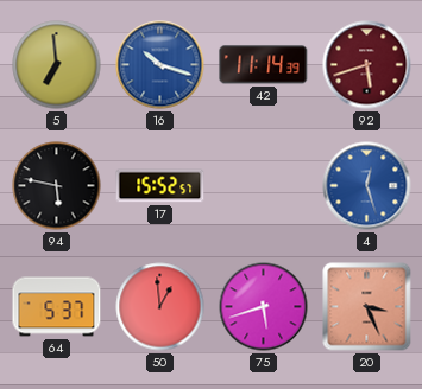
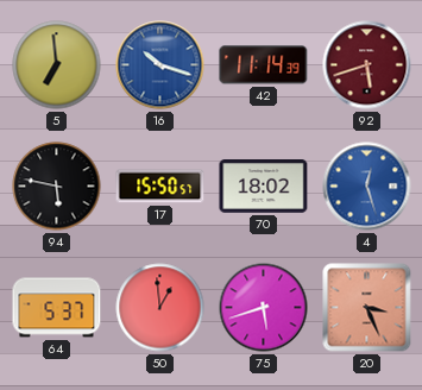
17: 15:52 -> 15:50 (160, 187)
70: none -> 18:02 (264, 187)
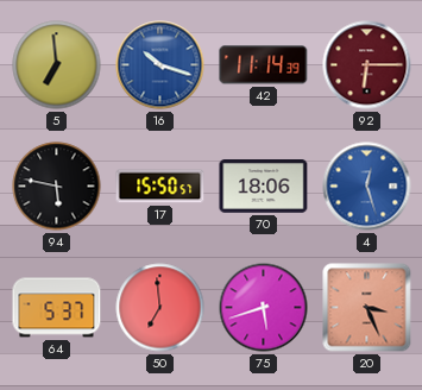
92: 5:42 -> 6:15 (367, 65)
70: 18:02 -> 18:06 (264, 187)
50: 12:59 -> 6:59 (160, 308)
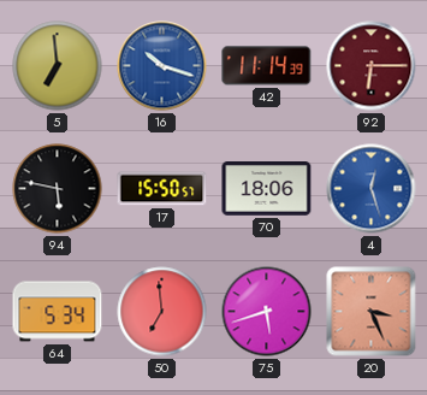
64: 5:37 -> 5:34 (58, 312)
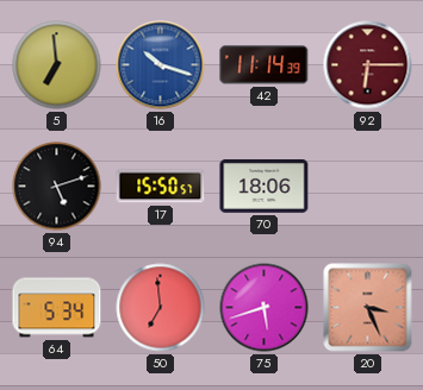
94: 5:47 -> 5:12 (57, 187)
4: 12:27 -> none (372, 189)
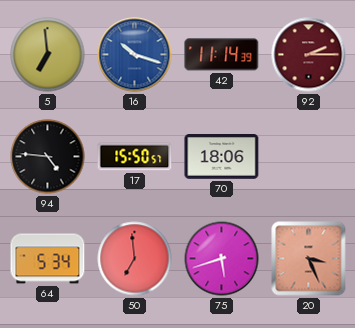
92: 6:15 -> 2:15 (309, 55)
94: 5:12 -> 4:46 (48, 157)
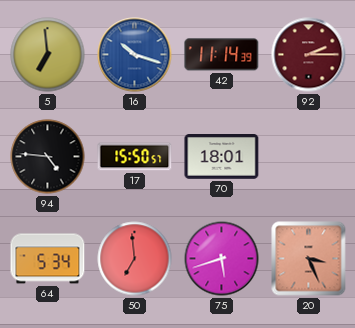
70: 18:06 -> 18:01 (222, 157)
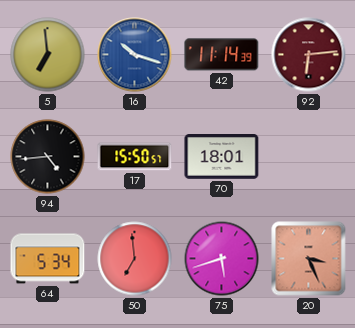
92: 2:15 -> 6:14 (309, 55)
94: 4:46 -> 4:44 (48, 157)
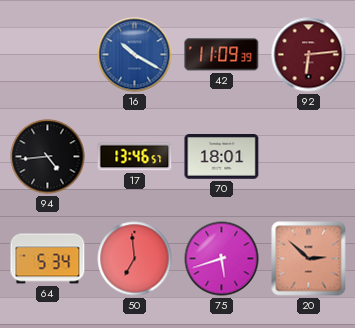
5: 6:59 -> none (48, 55)
16: 10:18 -> 10:20 (135, 55)
42: 11:14 -> 11:09 (222, 55)
17: 15:50 -> 13:46 (135, 157)
20: 3:26 -> 2:52 (309, 259)
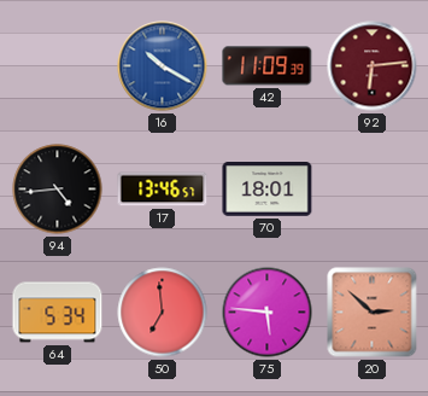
75: 5:42 -> 5:46 (268, 313)
